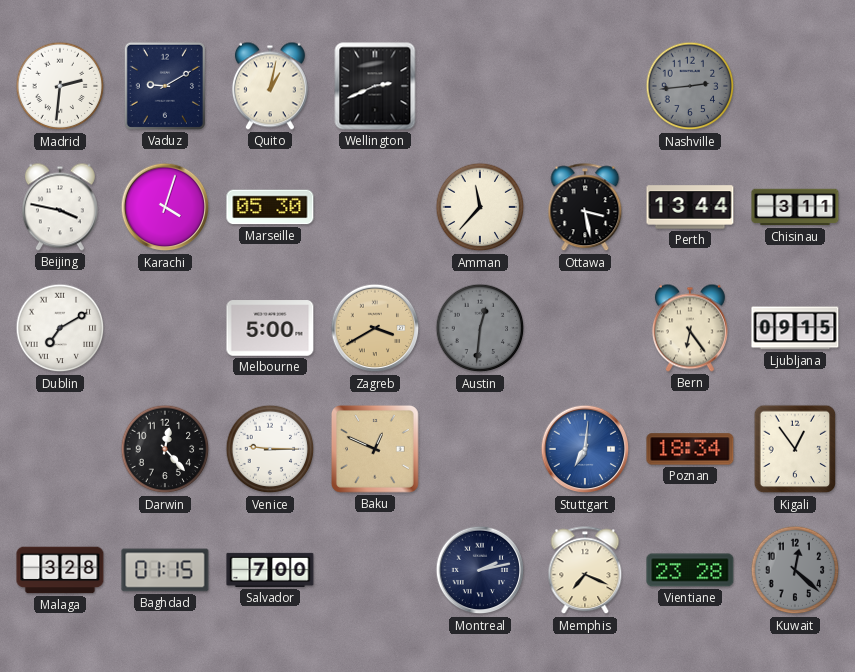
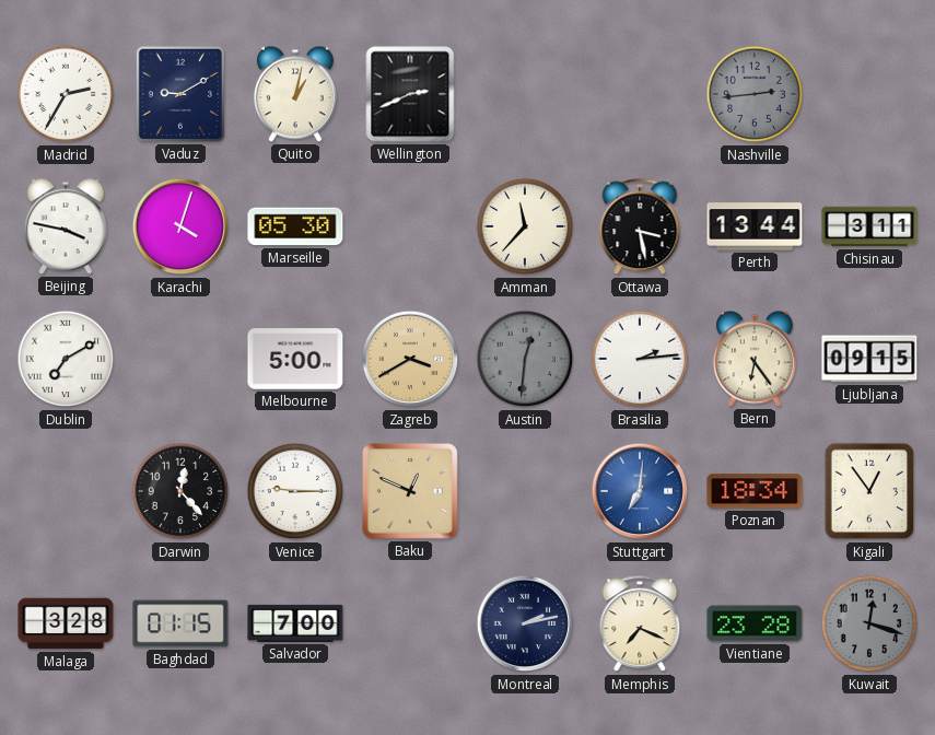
Madrid: 2:31 -> 2:35 (66, 94)
Brasilia: none -> 2:14 (640, 359)
Kuwait: 12:22 -> 12:18 (869, 623)
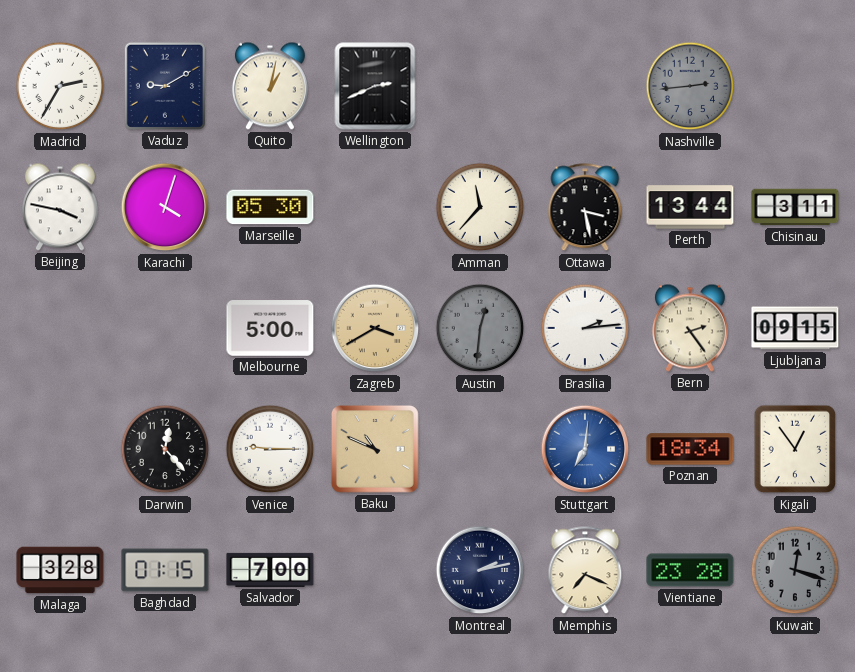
Dublin: 7:10 -> none (66, 359)
Bern: 6:24 -> 2:24 (690, 328)
Baku: 12:49 -> 10:49 (375, 449)
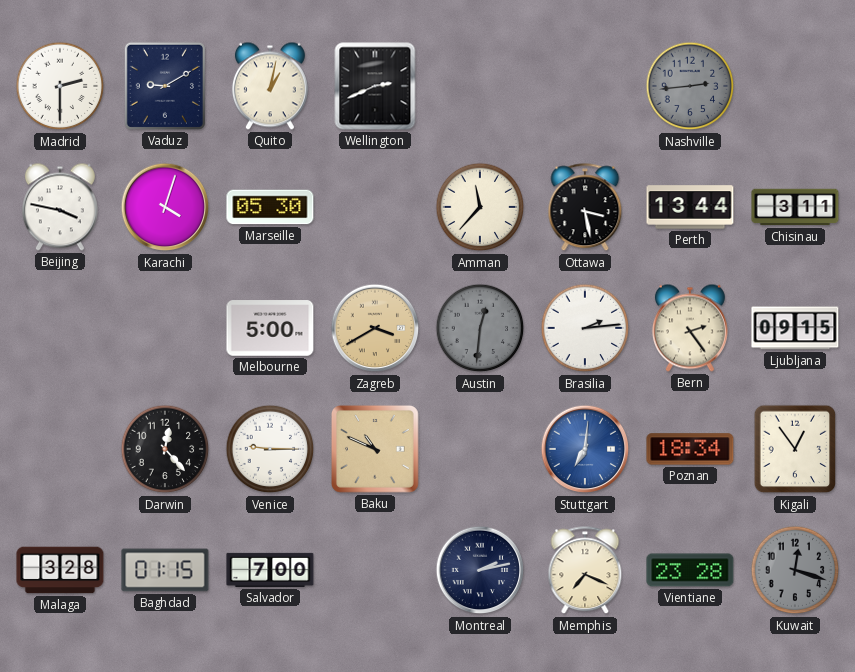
Madrid: 2:35 -> 2:30 (60, 86)
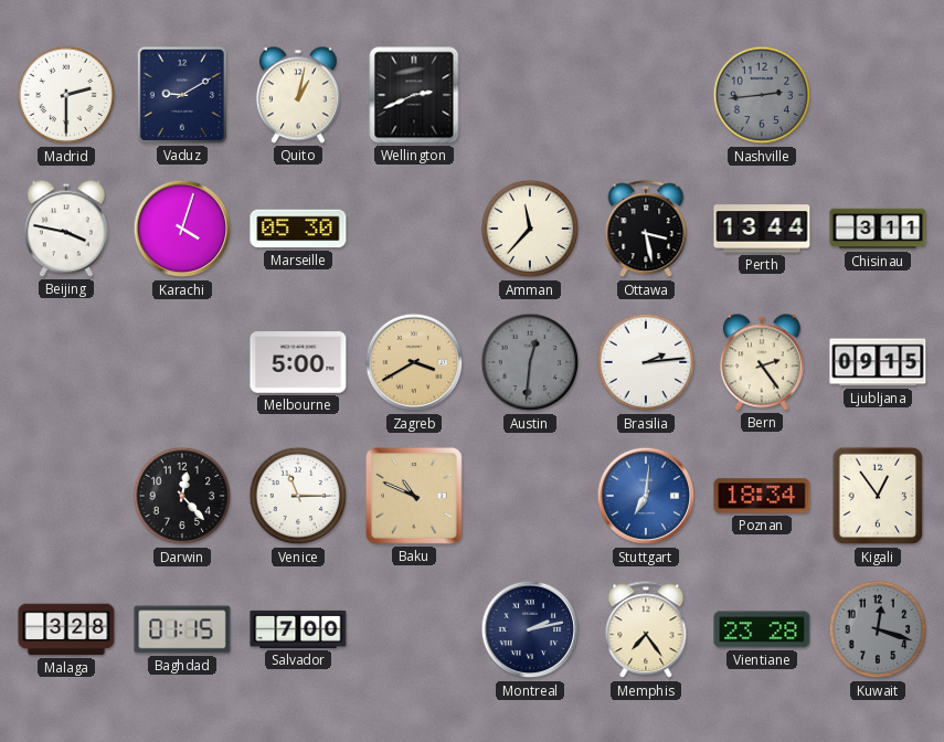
Venice: 9:15 -> 11:15 (298, 496)
Memphis: 7:19 -> 7:24 (646, 630)
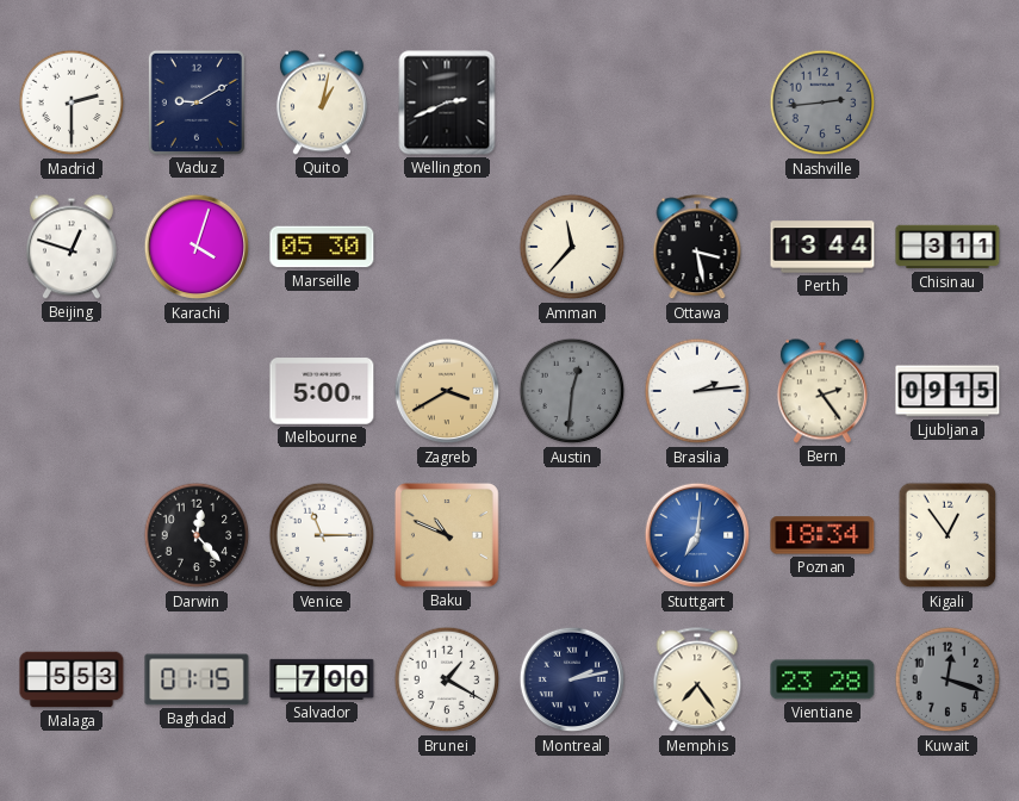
Beijing: 3:47 -> 12:48 (72, 247)
Malaga: 3:28 -> 5:53 (72, 679)
Brunei: none -> 1:20 (447, 679)
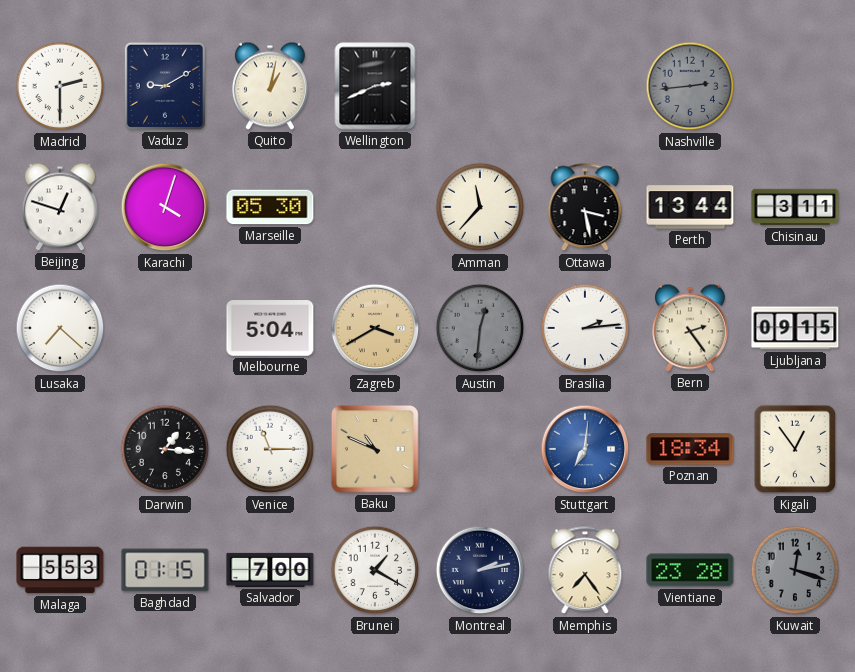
Lusaka: none -> 7:22 (60, 328)
Melbourne: 5:00 -> 5:04 (270, 328)
Darwin: 12:23 -> 1:16 (165, 449)
